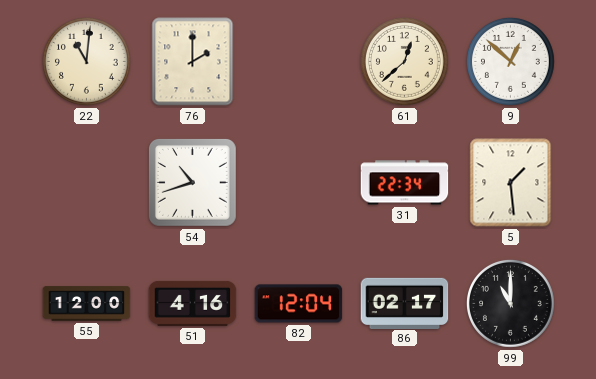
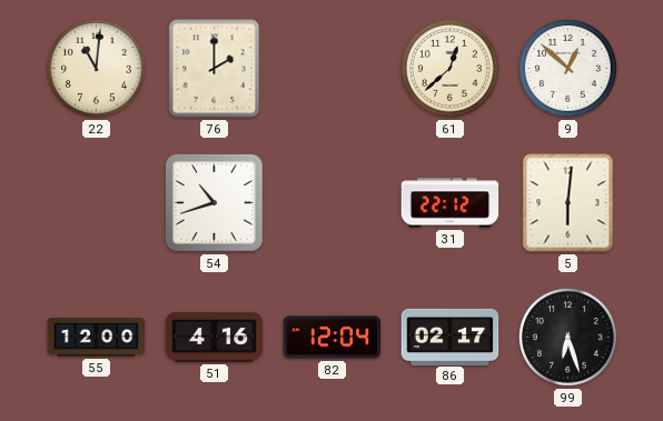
31: 22:34 -> 22:12 (451, 203)
5: 1:29 -> 6:01 (568, 203)
99: 11:00 -> 6:27 (568, 338)
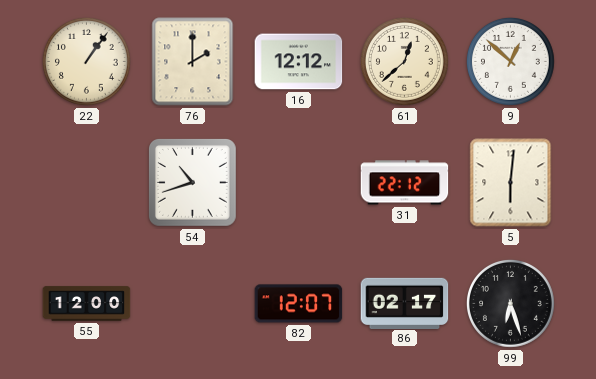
22: 11:01 -> 1:06 (87, 62)
16: none -> 12:12 (299, 62)
51: 4:16 -> none (215, 337)
82: 12:04 -> 12:07 (299, 304)
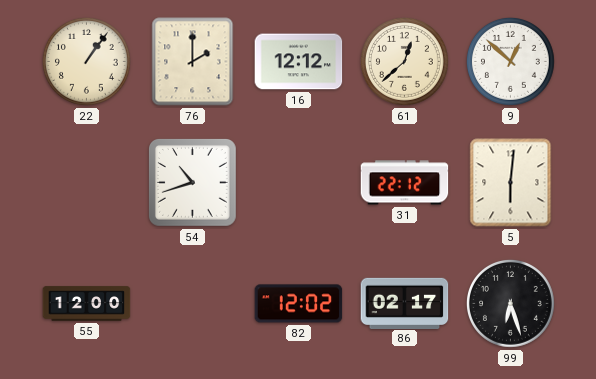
82: 12:07 -> 12:02 (299, 304)
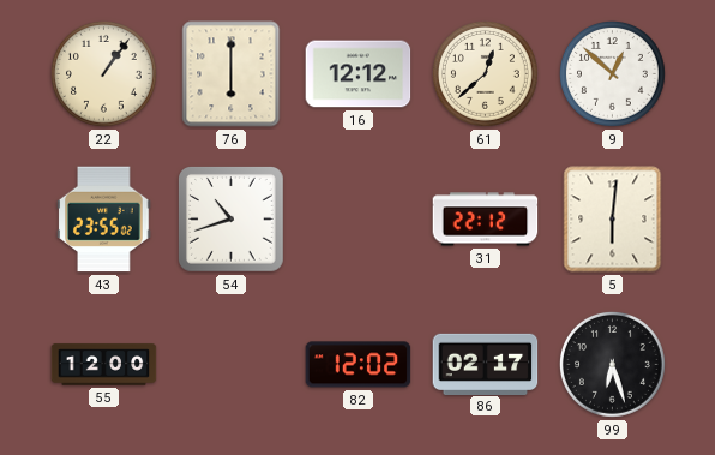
76: 2:00 -> 6:00 (232, 74)
43: none -> 23:55 (104, 220)
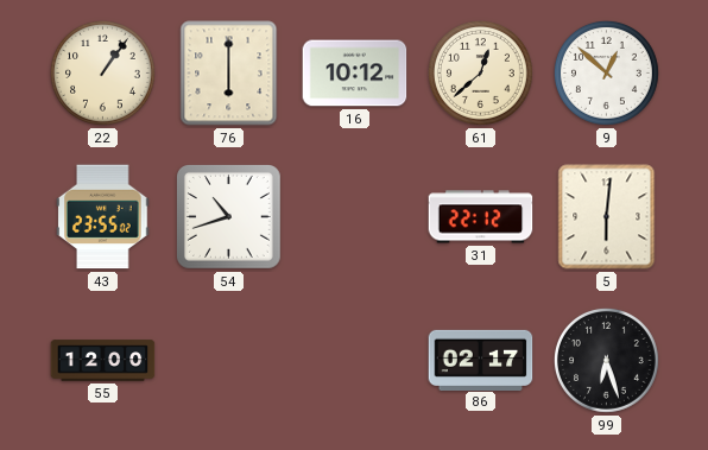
16: 12:12 -> 10:12 (355, 74)
82: 12:02 -> none (359, 365)
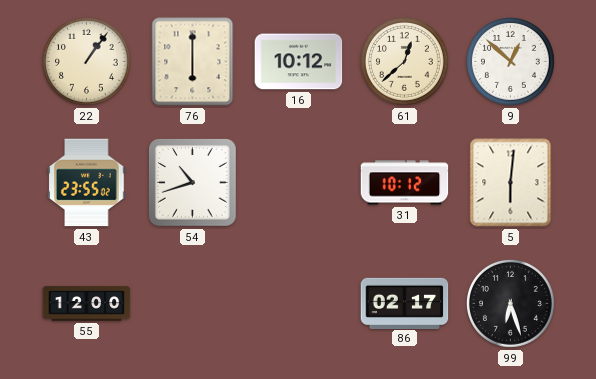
31: 22:12 -> 10:12 (405, 183)
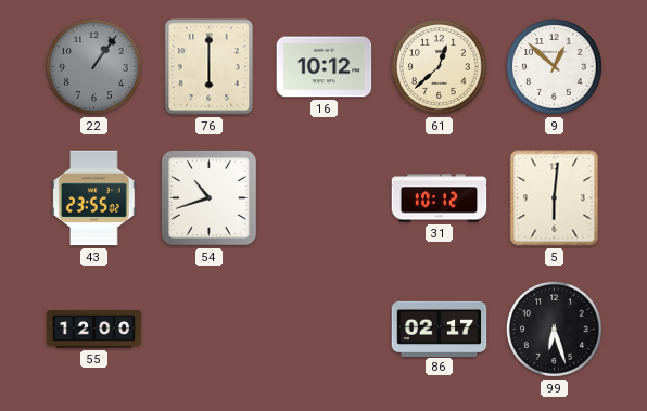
22 dial: cream -> grey (94, 67)
